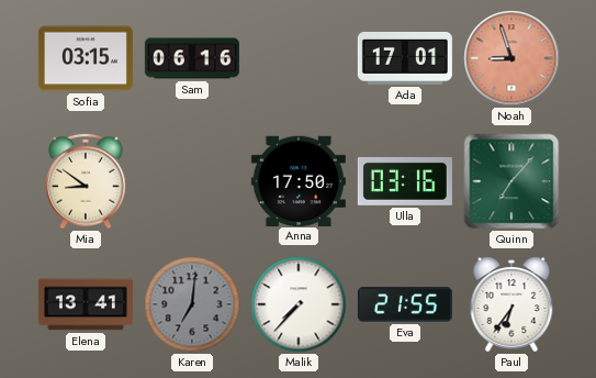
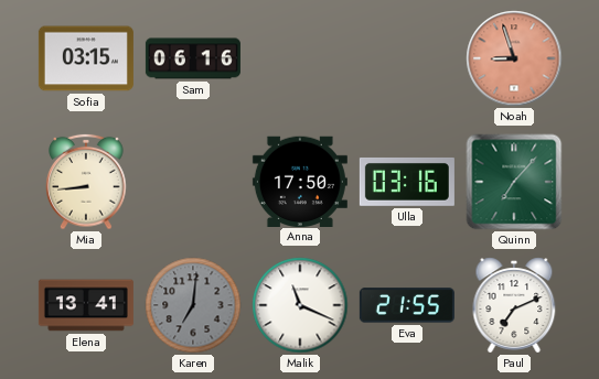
Ada: 17:01 -> none (405, 58)
Mia: 8:51 -> 8:44 (86, 182)
Malik: 7:37 -> 11:19 (300, 305)
Paul: 6:36 -> 7:11 (514, 305)
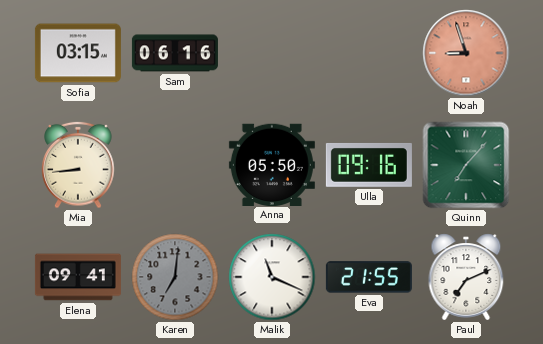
Anna: 17:50 -> 05:50 (272, 164)
Ulla: 03:16 -> 09:16 (369, 165)
Elena: 13:41 -> 09:41 (78, 277)
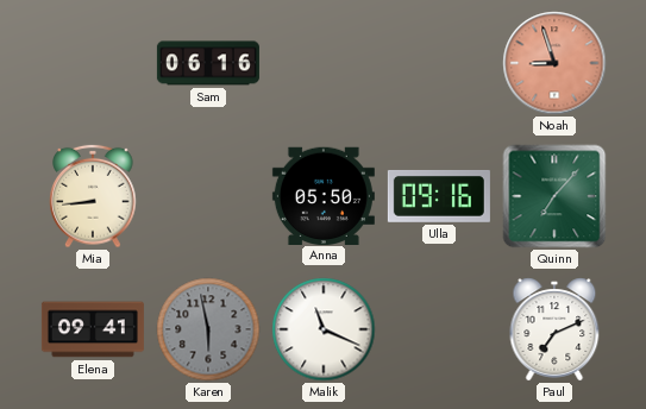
Sofia: 03:15 -> none (78, 53)
Karen: 7:01 -> 5:58 (208, 329)
Eva: 21:55 -> none (369, 277)
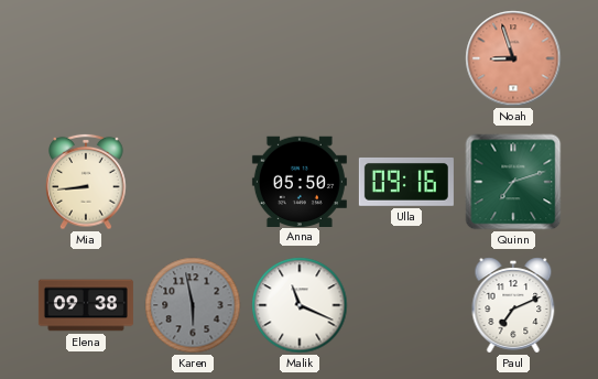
Sam: 06:16 -> none (208, 63)
Quinn: 7:07 -> 7:12 (513, 182)
Elena: 09:41 -> 09:38 (86, 305)
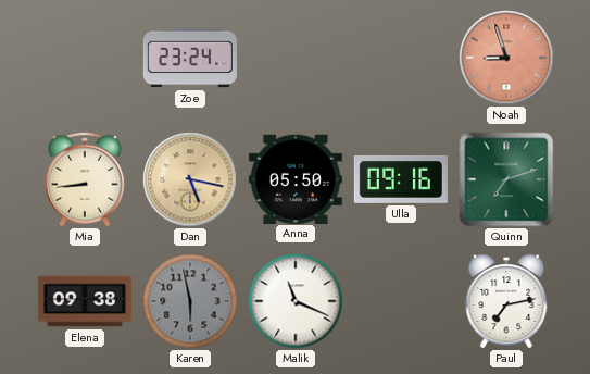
Zoe: none -> 23:24 (190, 58)
Dan: none -> 5:17 (190, 179)
Paul: 7:11 -> 7:13 (506, 301)
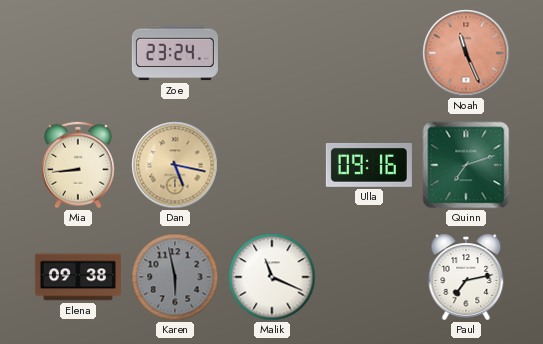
Noah: 8:57 -> 11:26 (466, 53)
Anna: 05:50 -> none (296, 178)
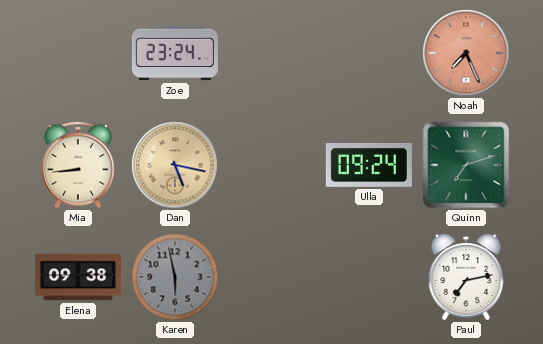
Noah: 11:26 -> 7:26 (466, 53)
Ulla: 09:16 -> 09:24 (369, 165)
Malik: 11:19 -> none (272, 277)
